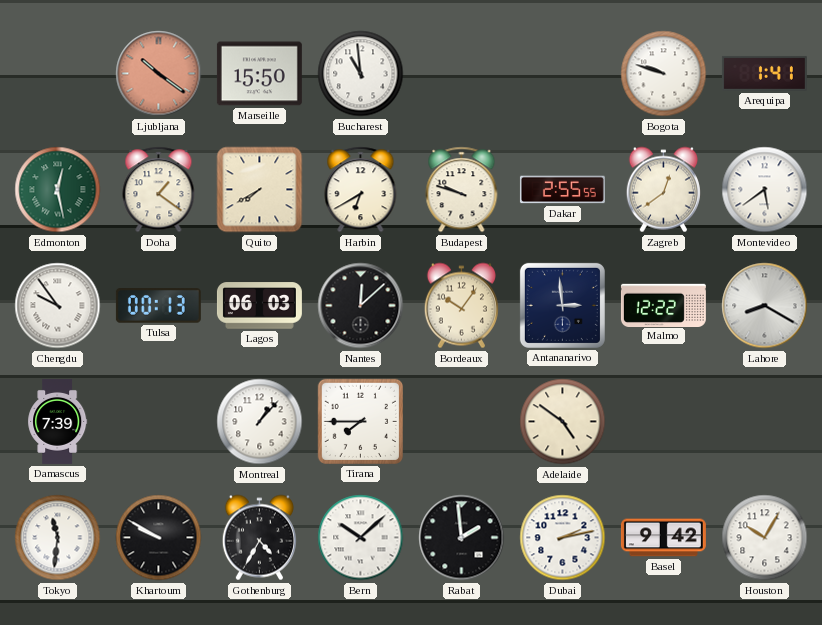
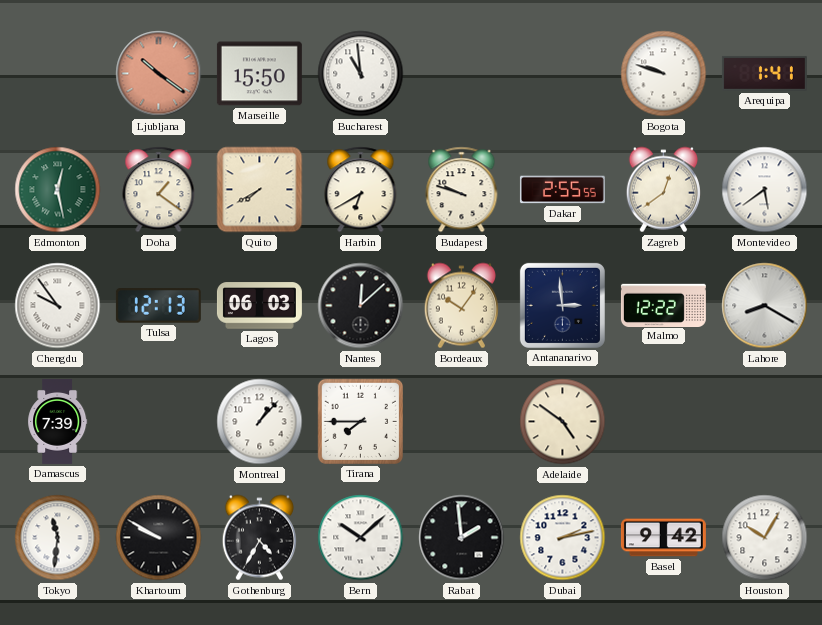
Tulsa: 00:13 -> 12:13 (158, 306)
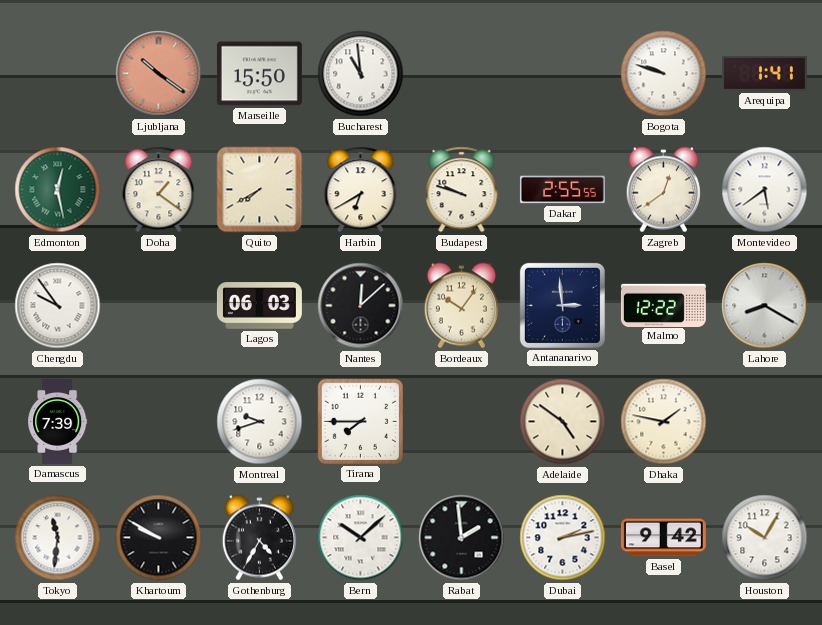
Tulsa: 12:13 -> none (158, 306)
Montreal: 1:07 -> 9:42 (260, 422)
Dhaka: none -> 1:47 (664, 422)
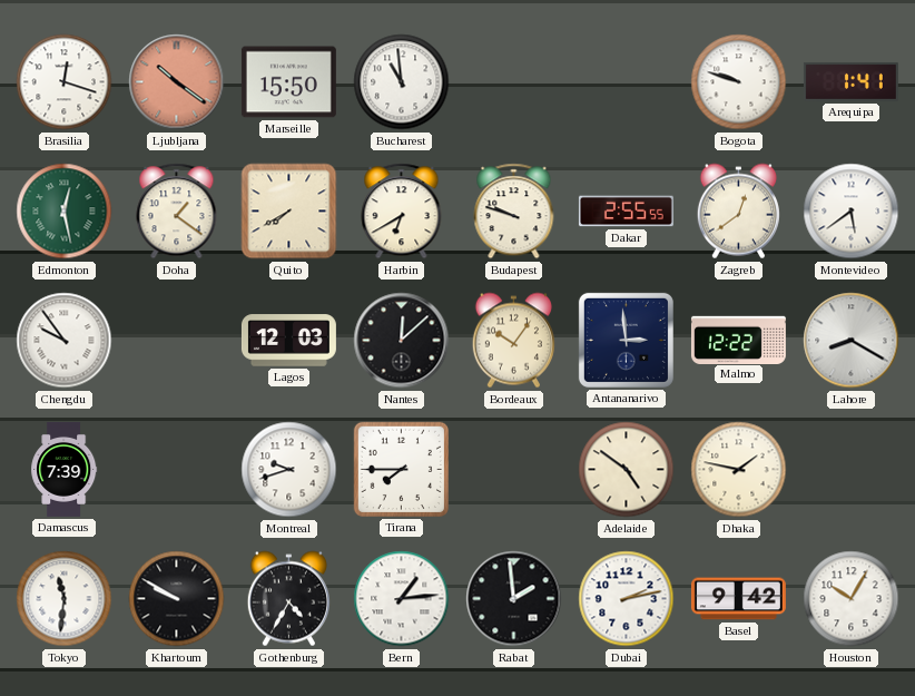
Brasilia: none -> 12:18 (65, 82)
Lagos: 06:03 -> 12:03 (288, 341)
Bern: 10:08 -> 1:14 (402, 599)
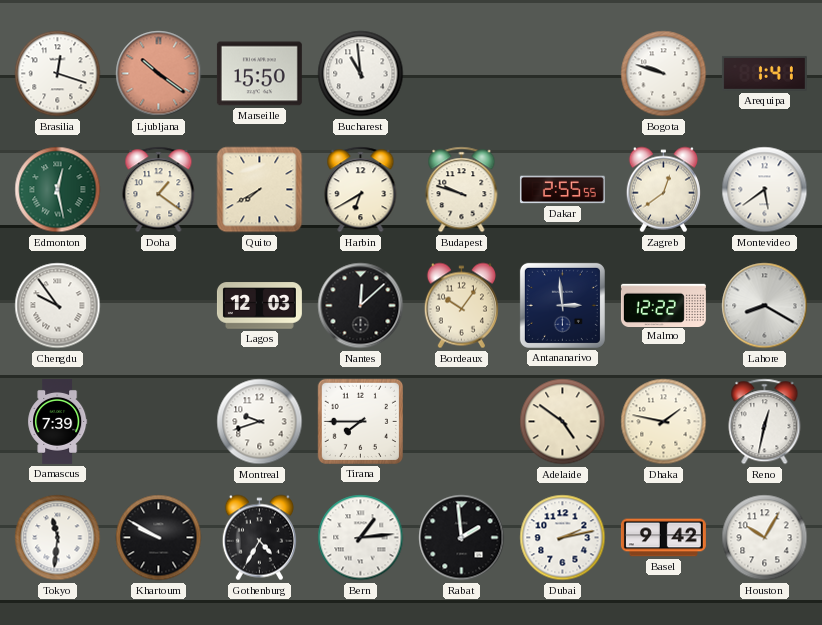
Reno: none -> 12:32 (765, 422)
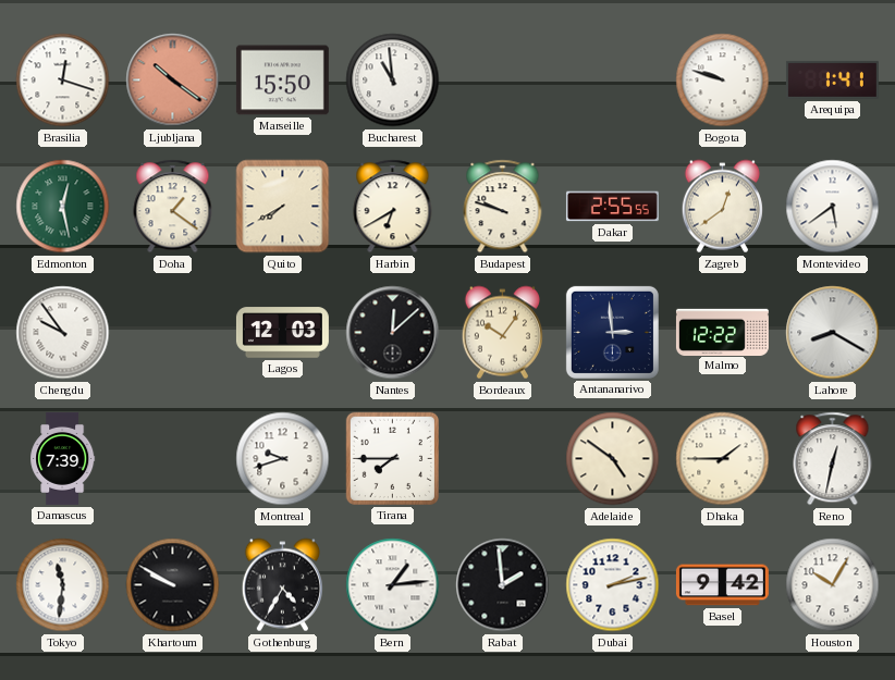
Dhaka: 1:47 -> 1:45 (723, 459)
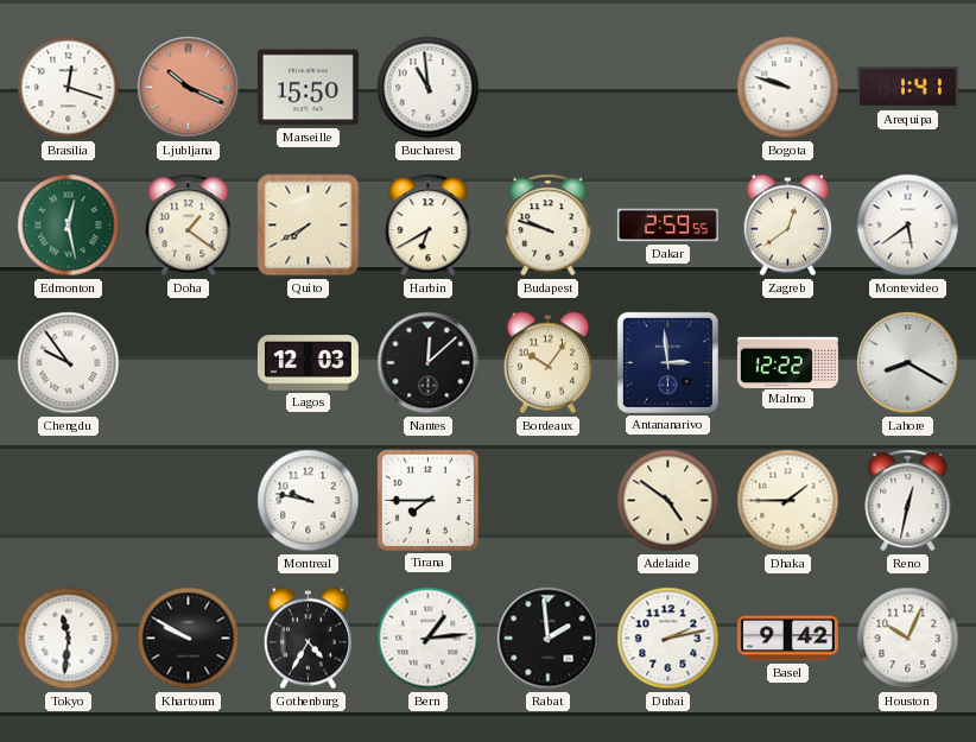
Ljubljana: 10:21 -> 10:19 (189, 88)
Dakar: 2:55 -> 2:59 (667, 226)
Damascus: 7:39 -> none (63, 458)
Montreal: 9:42 -> 9:47 (309, 501)
Houston: 10:05 -> 10:04 (908, 639)
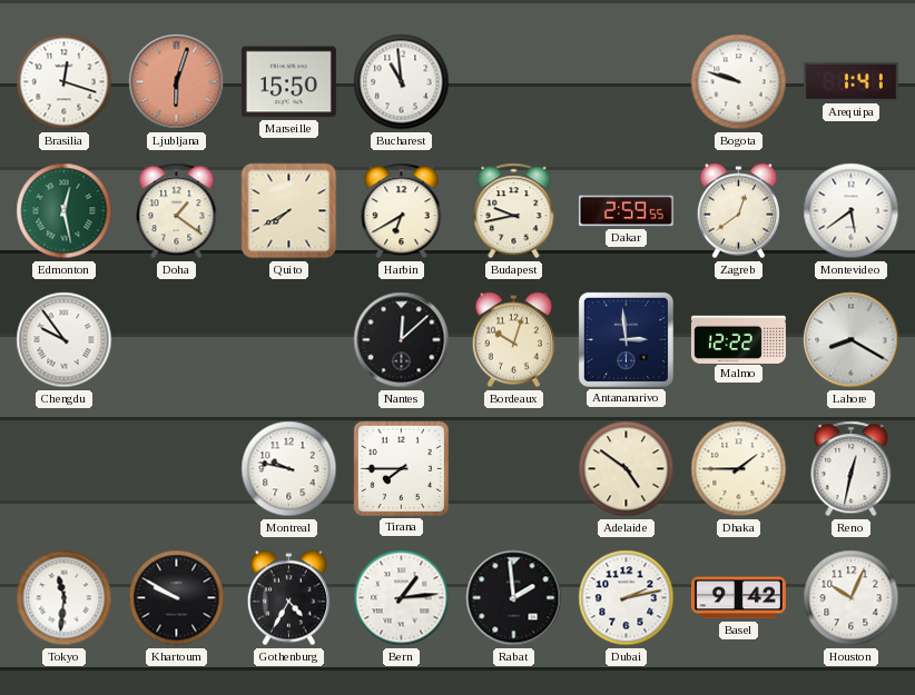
Ljubljana: 10:19 -> 6:03 (177, 82)
Budapest: 9:48 -> 9:43 (514, 211)
Lagos: 12:03 -> none (308, 363)
Bordeaux: 10:06 -> 10:03 (513, 340)
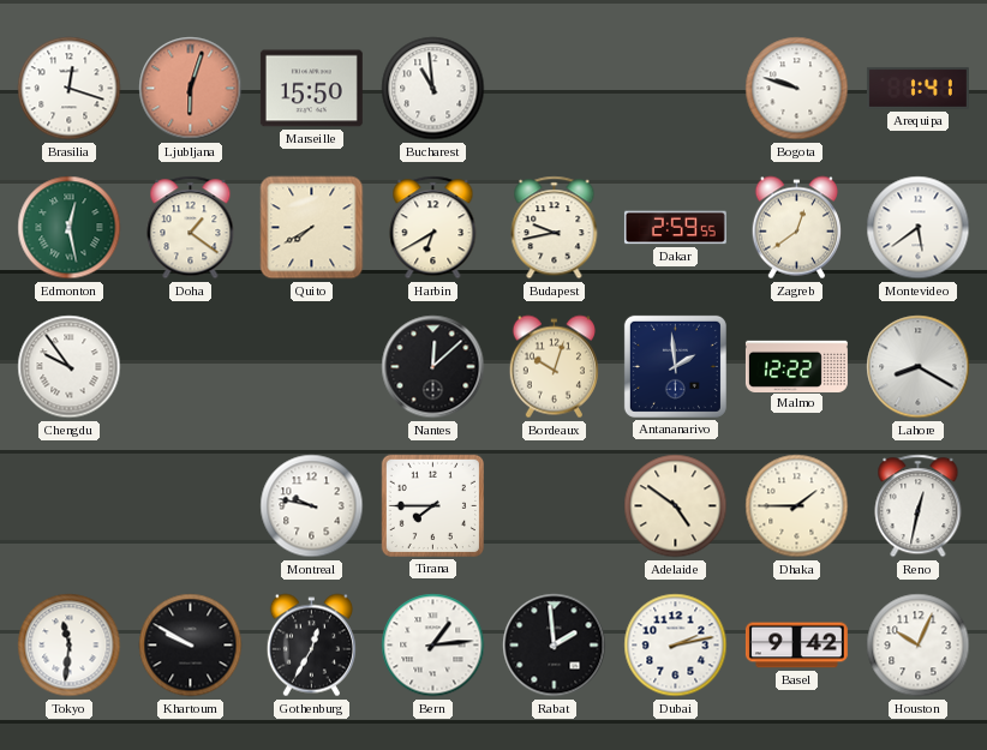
Antananarivo: 2:59 -> 1:59 (675, 366)
Gothenburg: 4:35 -> 12:35 (311, 646)
